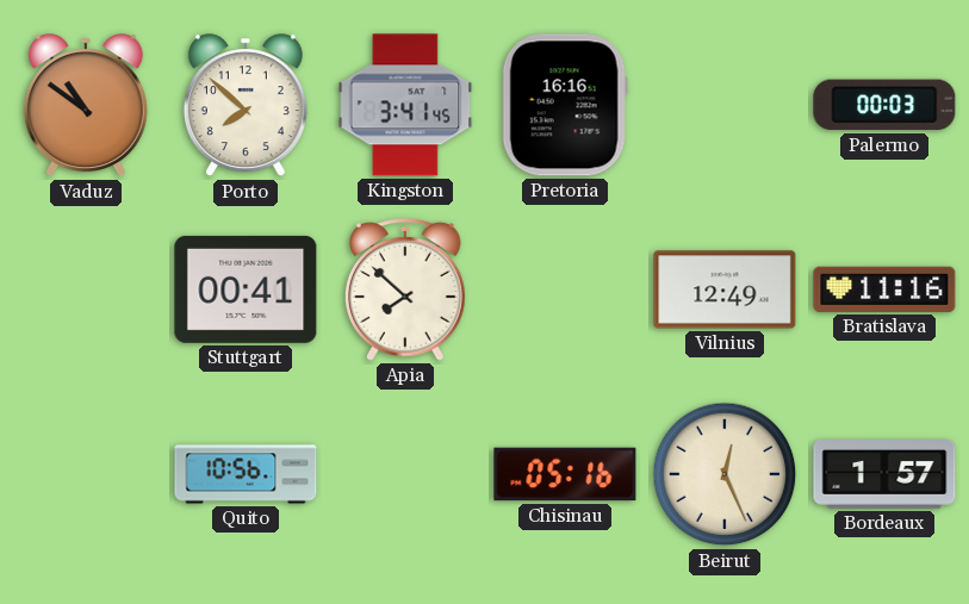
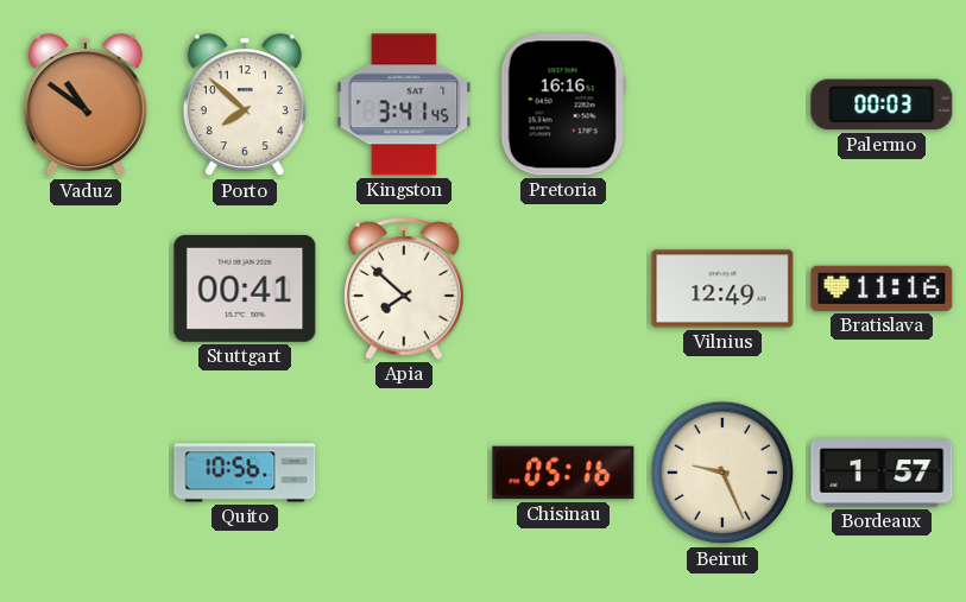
Beirut: 12:26 -> 9:26 (722, 473)
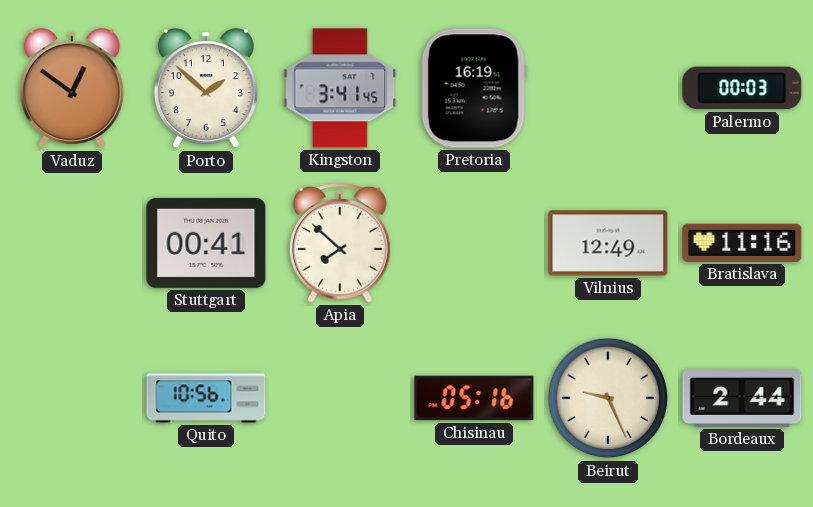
Vaduz: 10:51 -> 12:51 (72, 89)
Porto: 7:52 -> 1:52 (206, 89)
Pretoria: 16:16 -> 16:19 (474, 88)
Bordeaux: 1:57 -> 2:44 (742, 399)
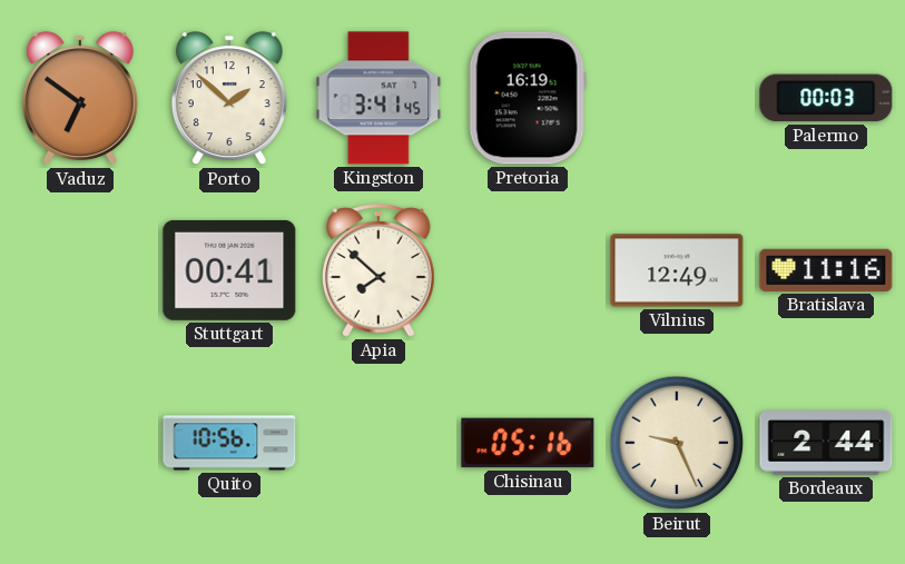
Vaduz: 12:51 -> 6:51 (80, 99)
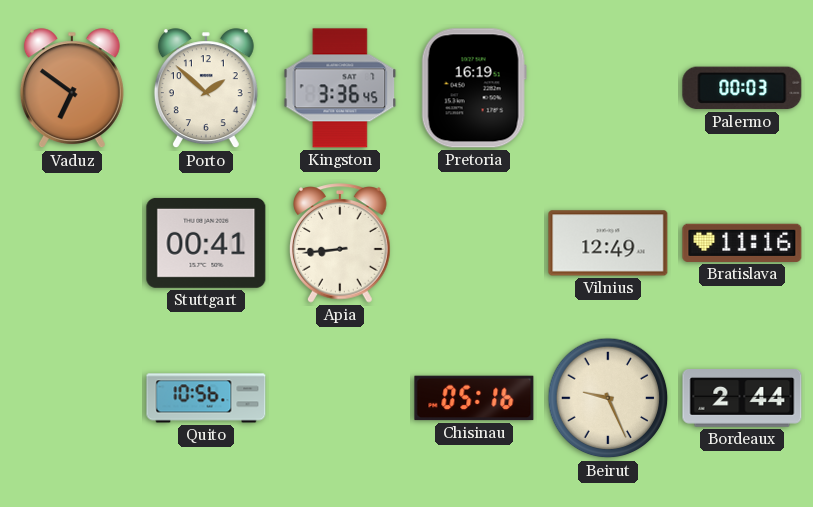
Kingston: 3:41 -> 3:36 (340, 88)
Apia: 7:52 -> 8:44 (341, 243)
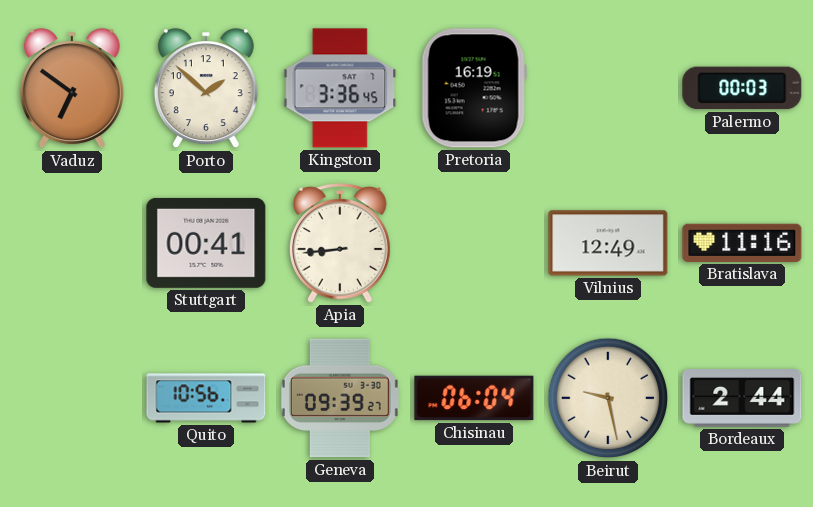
Geneva: none -> 09:39 (340, 398)
Chisinau: 05:16 -> 06:04 (474, 398)
Beirut: 9:26 -> 9:28 (608, 398)
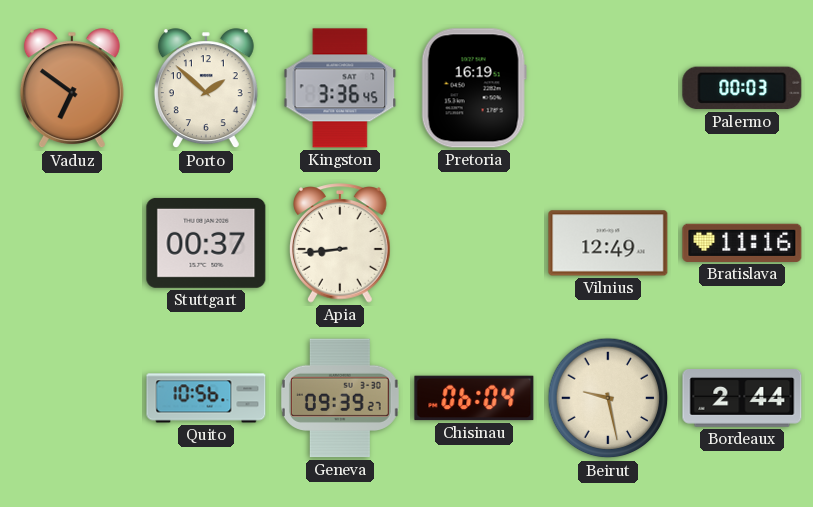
Stuttgart: 00:41 -> 00:37 (206, 243)
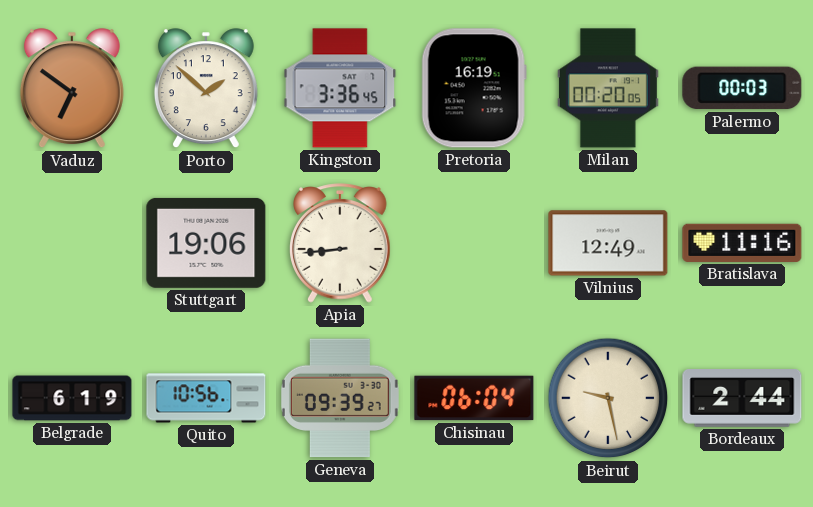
Milan: none -> 00:20 (608, 88)
Stuttgart: 00:37 -> 19:06 (206, 243)
Belgrade: none -> 6:19 (72, 398)
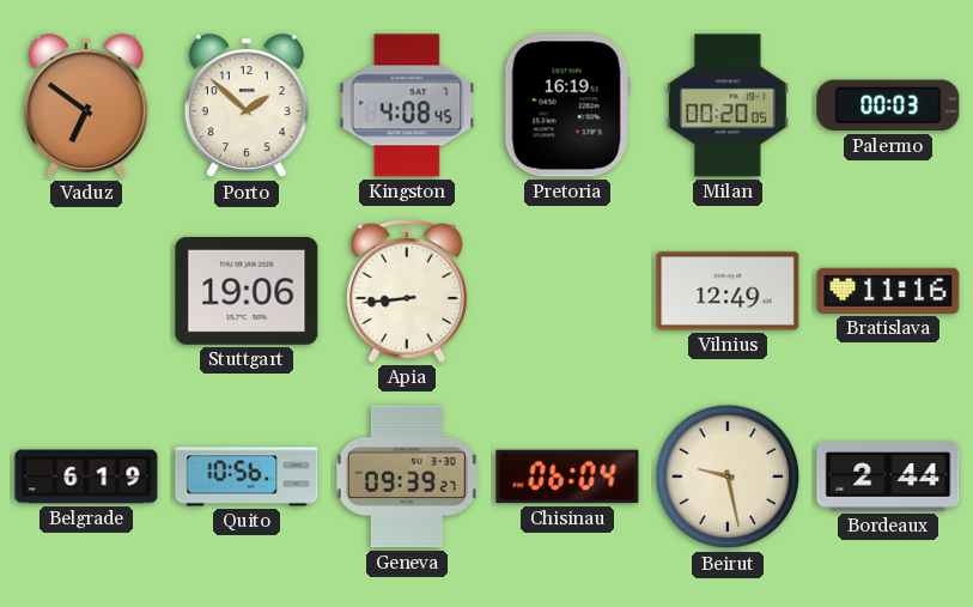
Kingston: 3:36 -> 4:08 (407, 105)
